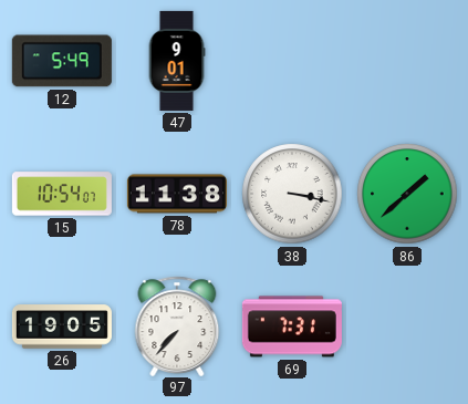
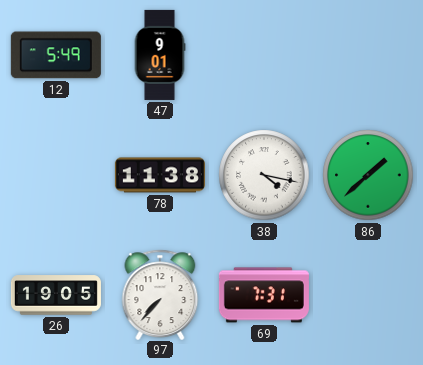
15: 10:54 -> none (62, 194)
38: 3:17 -> 4:17 (264, 175)
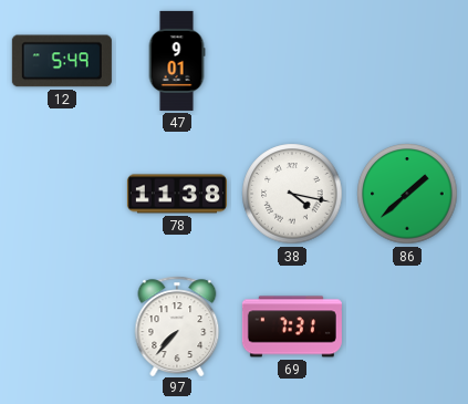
26: 19:05 -> none (56, 295)
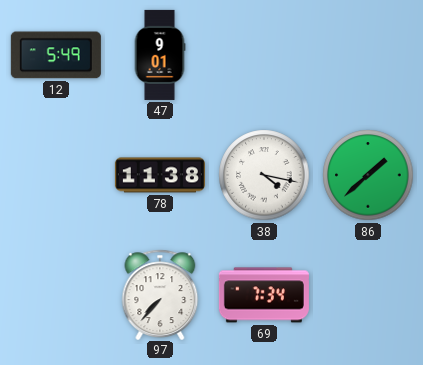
69: 7:31 -> 7:34 (264, 295)
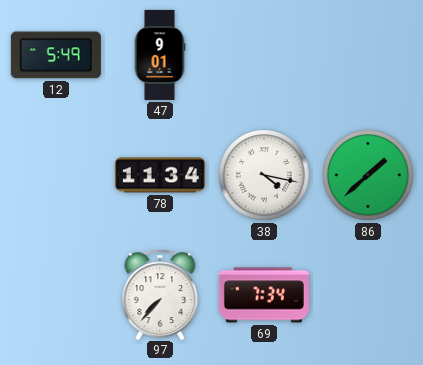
78: 11:38 -> 11:34 (160, 175)
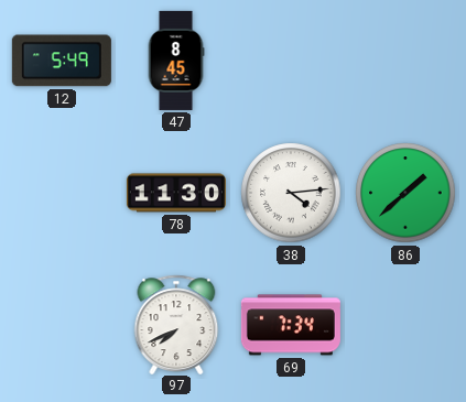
47: 9:01 -> 8:45 (176, 61)
78: 11:34 -> 11:30 (176, 193)
38: 4:17 -> 4:14 (291, 193)
97: 7:37 -> 7:41 (176, 324)
